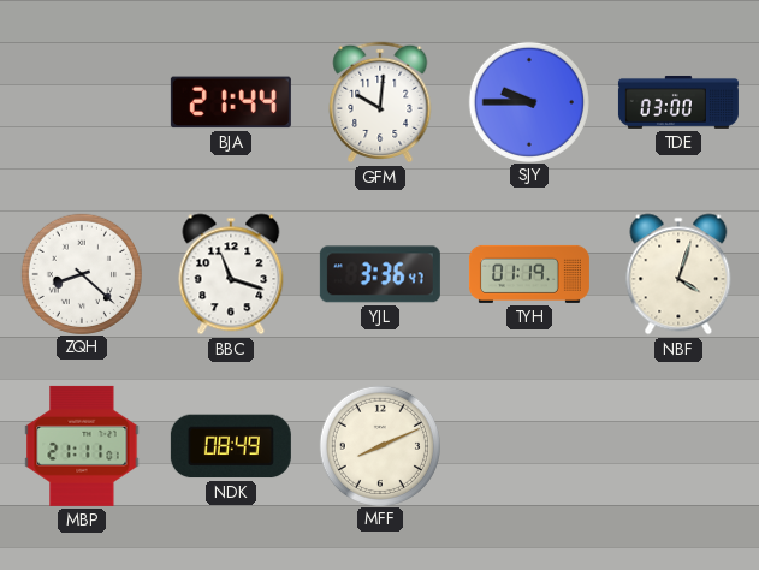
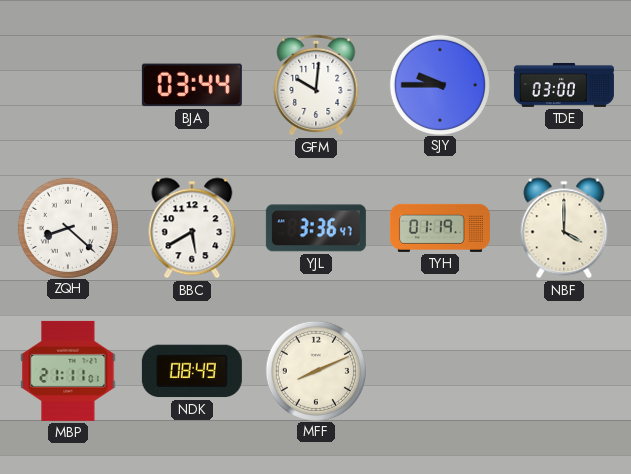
BJA: 21:44 -> 03:44 (192, 85)
BBC: 11:18 -> 5:40 (192, 228)
NBF: 4:03 -> 4:00 (564, 228)
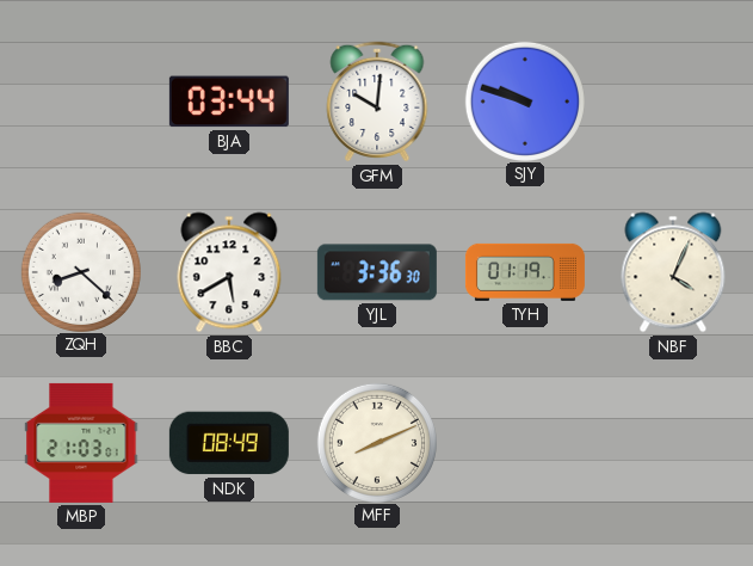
SJY: 9:45 -> 9:48 (524, 100)
TDE: 03:00 -> none (564, 85)
YJL: 3:36:47 -> 3:36:30 (377, 272)
NBF: 4:00 -> 4:04 (673, 272)
MBP: 21:11 -> 21:03 (81, 443)
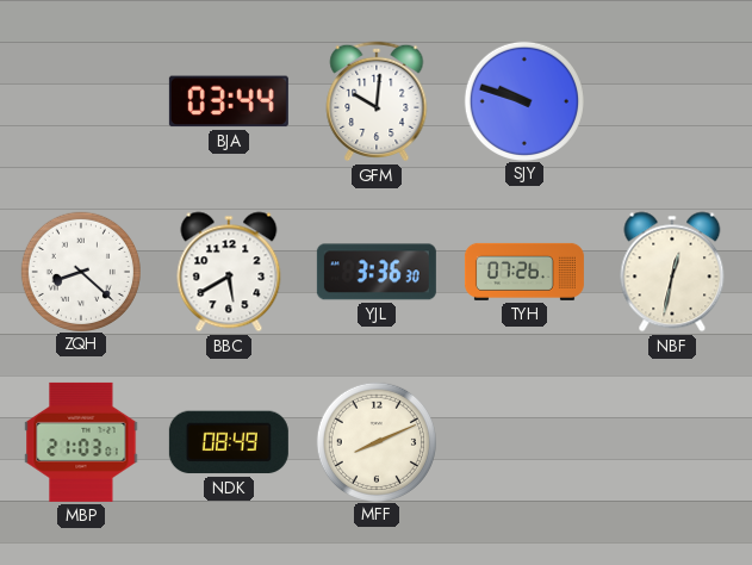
TYH: 01:19 -> 07:26 (524, 272)
NBF: 4:04 -> 12:32 (672, 272)
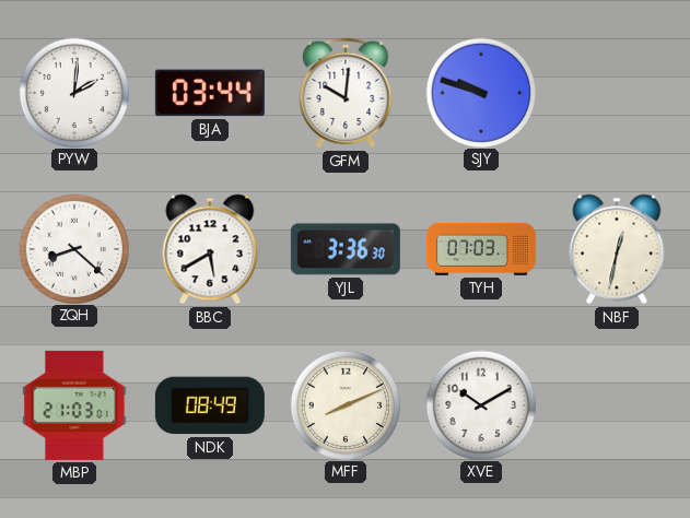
PYW: none -> 2:01 (73, 92)
TYH: 07:26 -> 07:03 (481, 249)
XVE: none -> 10:10 (480, 404)
